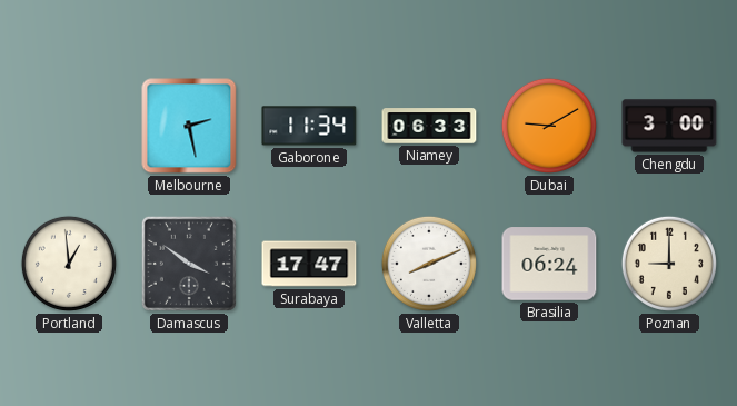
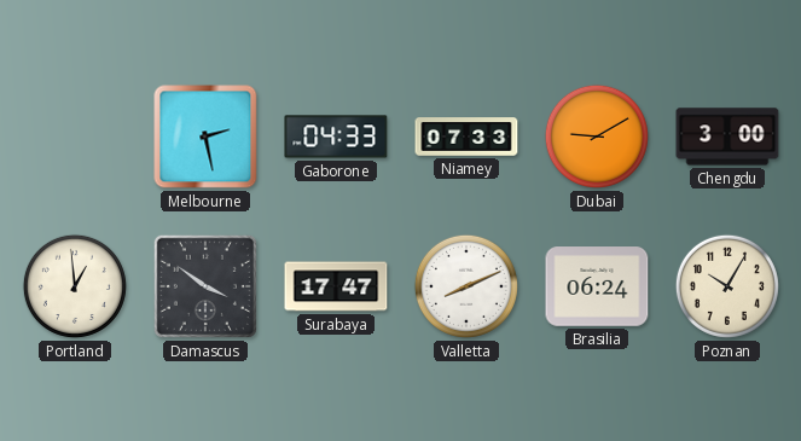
Gaborone: 11:34 -> 04:33 (336, 137)
Niamey: 06:33 -> 07:33 (466, 137)
Poznan: 9:00 -> 10:05 (727, 286)
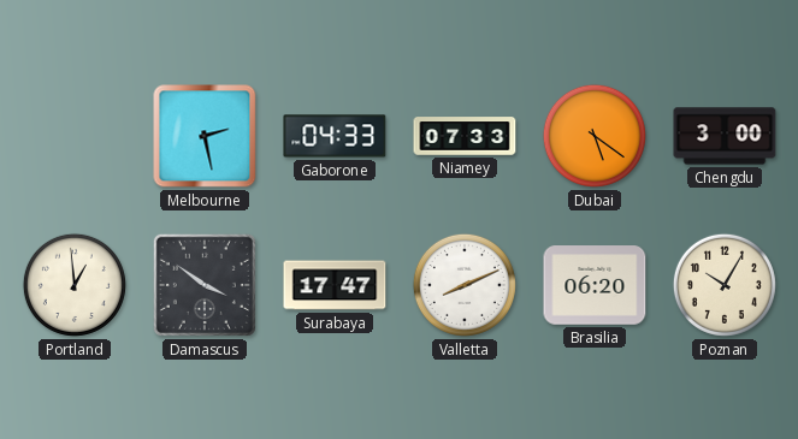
Dubai: 9:10 -> 5:21 (595, 136)
Brasilia: 06:24 -> 06:20 (595, 285)
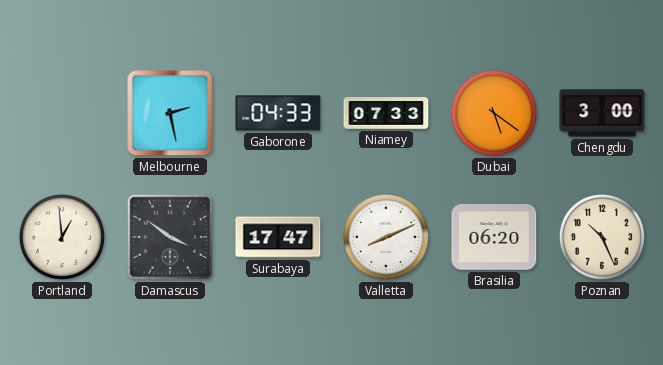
Poznan: 10:05 -> 10:26 (602, 237)
